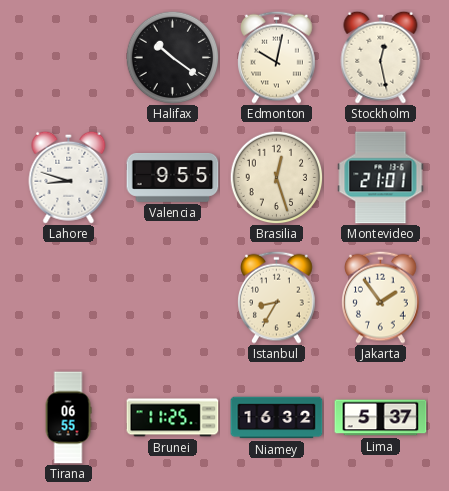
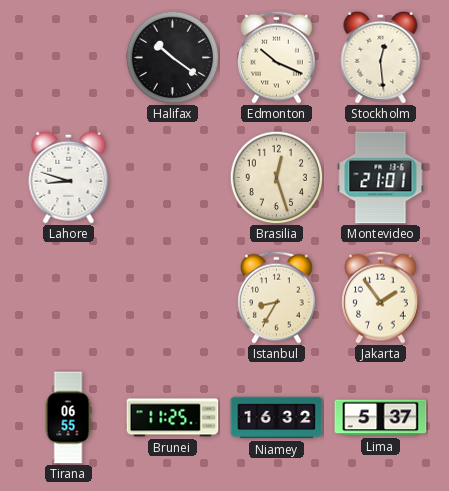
Edmonton: 10:02 -> 10:19 (277, 57)
Stockholm: 12:28 -> 12:29 (381, 57)
Valencia: 9:55 -> none (173, 177)
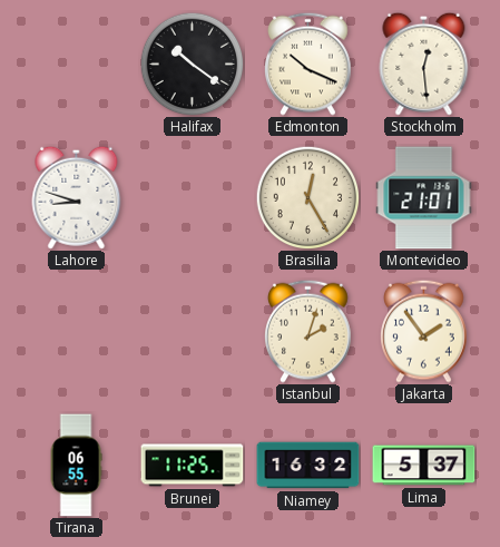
Brasilia: 12:27 -> 12:25 (307, 197)
Istanbul: 8:35 -> 2:03 (308, 331)
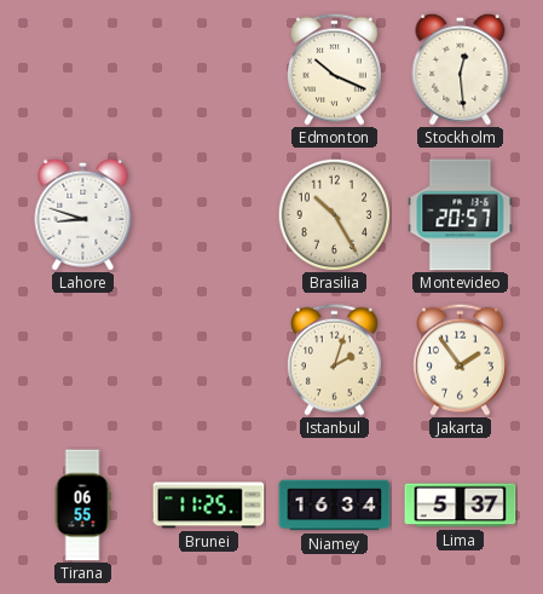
Halifax: 10:21 -> none (192, 64)
Brasilia: 12:25 -> 10:25 (334, 214)
Montevideo: 21:01 -> 20:57 (461, 215)
Niamey: 16:32 -> 16:34 (335, 506)
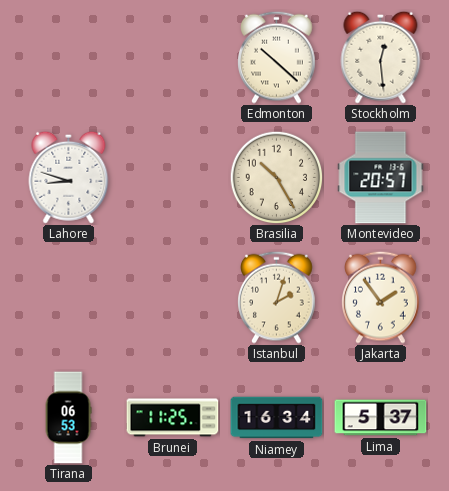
Edmonton: 10:19 -> 10:22 (277, 57)
Tirana: 06:55 -> 06:53 (68, 418)
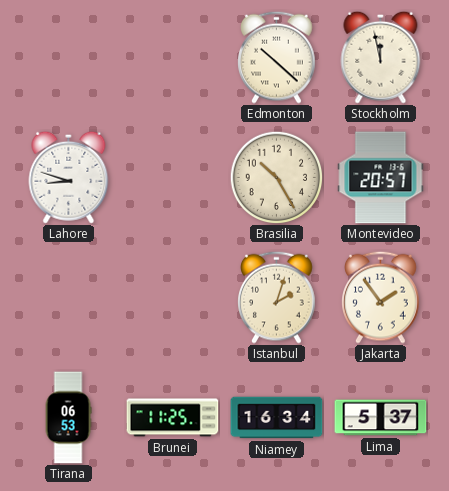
Stockholm: 12:29 -> 11:58 (381, 57)
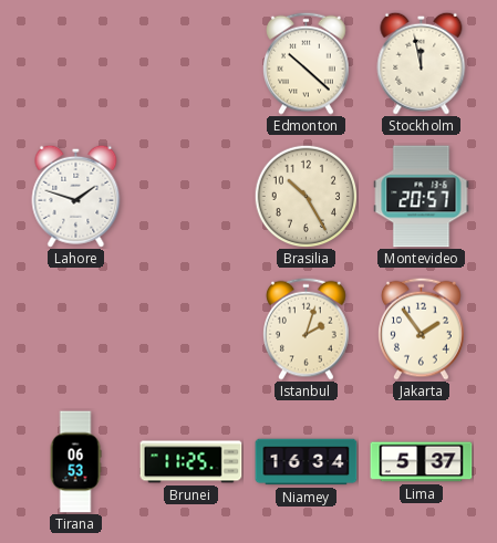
Lahore: 8:48 -> 1:48 (76, 196)
